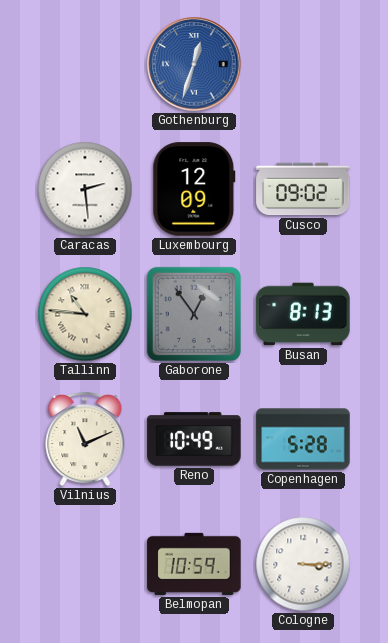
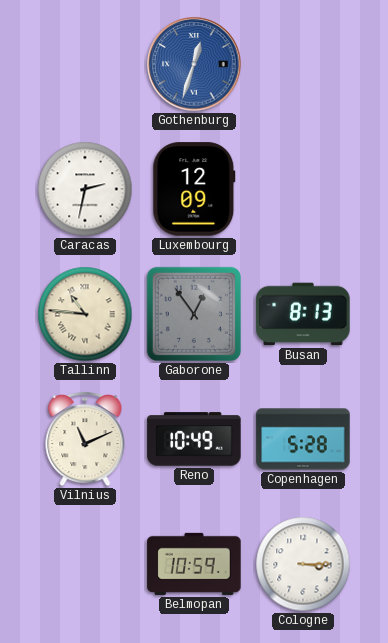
Caracas: 2:29 -> 2:32 (85, 189)
Cusco: 09:02 -> none (303, 189)
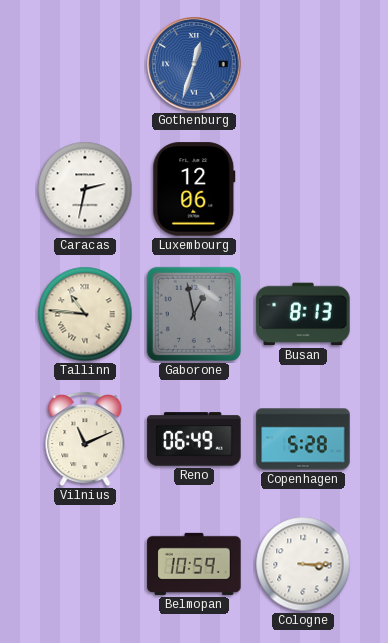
Luxembourg: 12:09 -> 12:06 (194, 189)
Gaborone: 12:54 -> 12:58 (194, 314)
Reno: 10:49 -> 06:49 (194, 439)
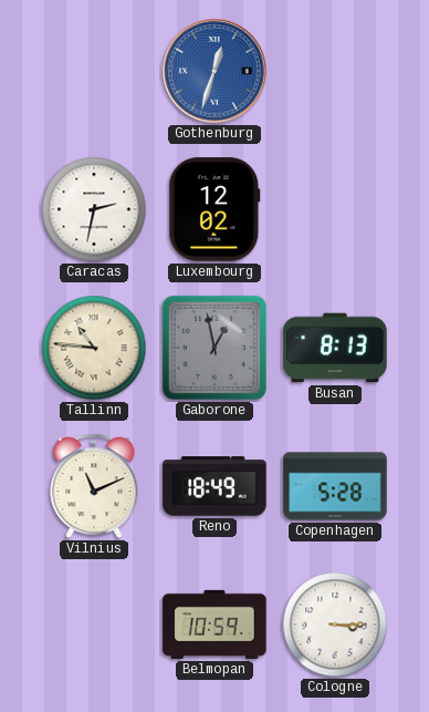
Luxembourg: 12:06 -> 12:02 (214, 209)
Reno: 06:49 -> 18:49 (214, 486)
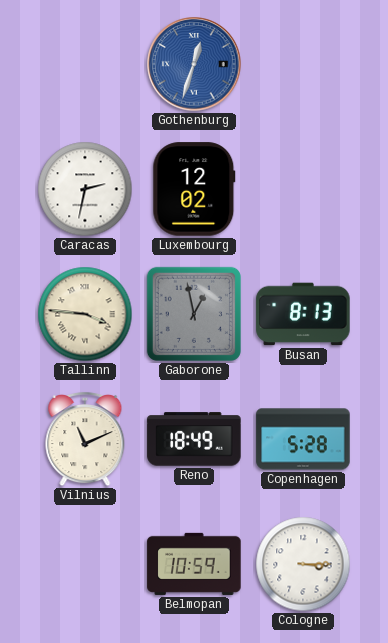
Tallinn: 10:46 -> 3:46 (85, 314)
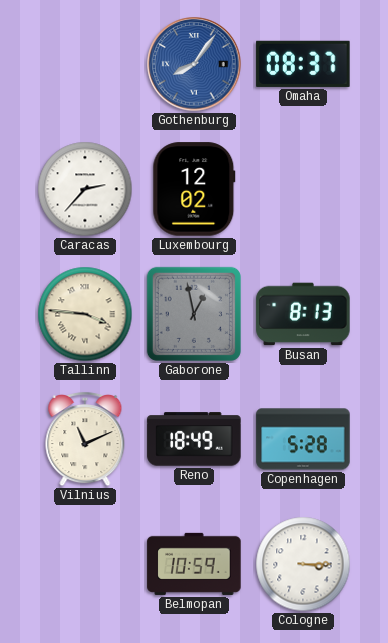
Gothenburg: 12:33 -> 8:06 (194, 64)
Omaha: none -> 08:37 (303, 64)
Caracas: 2:32 -> 2:37 (85, 189)
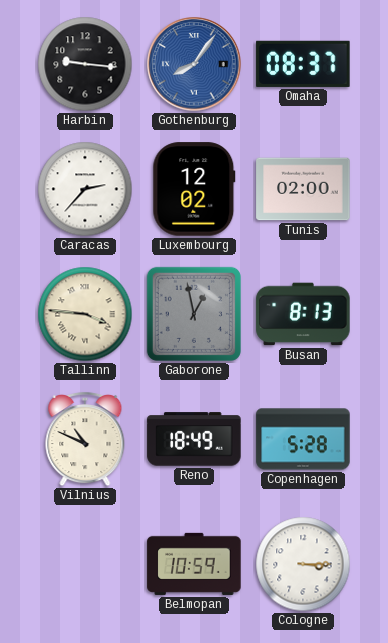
Harbin: none -> 9:16 (85, 64)
Tunis: none -> 02:00 (303, 189)
Vilnius: 11:11 -> 10:49 (85, 439)
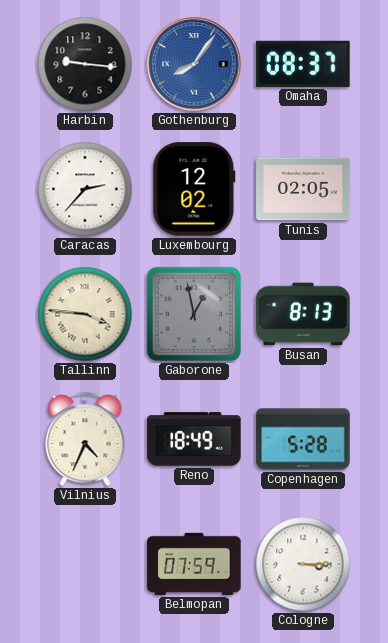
Tunis: 02:00 -> 02:05 (303, 189)
Vilnius: 10:49 -> 4:34 (85, 439)
Belmopan: 10:59 -> 07:59 (194, 564)
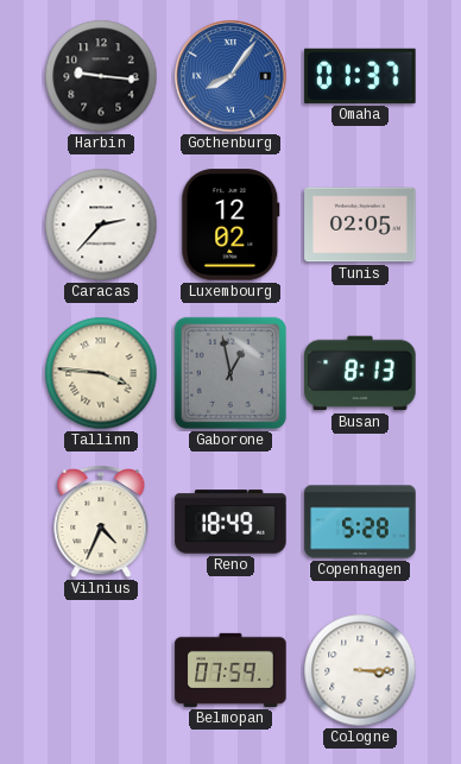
Omaha: 08:37 -> 01:37 (360, 76)
